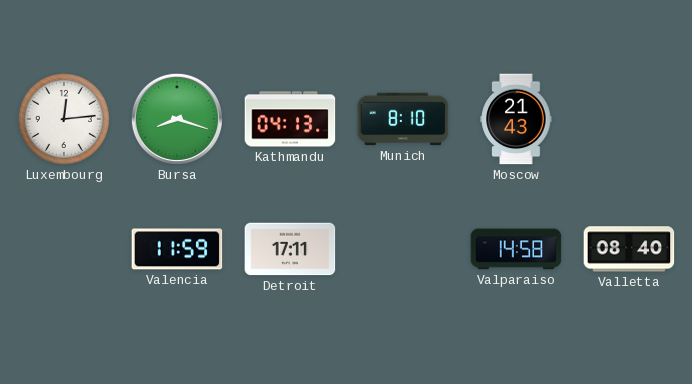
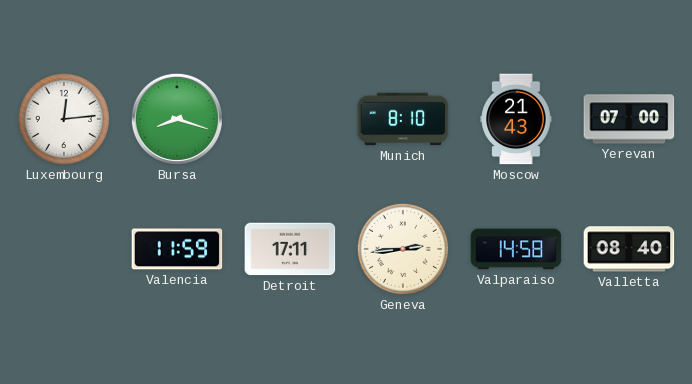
Kathmandu: 04:13 -> none (290, 119)
Yerevan: none -> 07:00 (629, 119)
Geneva: none -> 2:44 (403, 249)
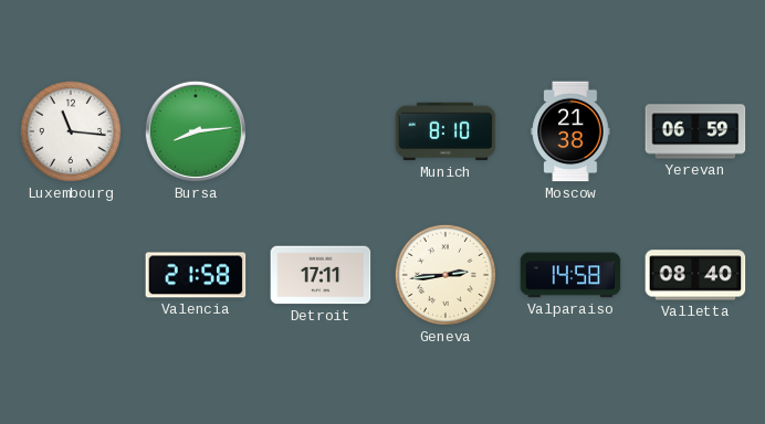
Luxembourg: 12:14 -> 11:16 (71, 131)
Bursa: 8:18 -> 8:14 (196, 131)
Moscow: 21:43 -> 21:38 (570, 131)
Yerevan: 07:00 -> 06:59 (695, 131)
Valencia: 11:59 -> 21:58 (196, 275)
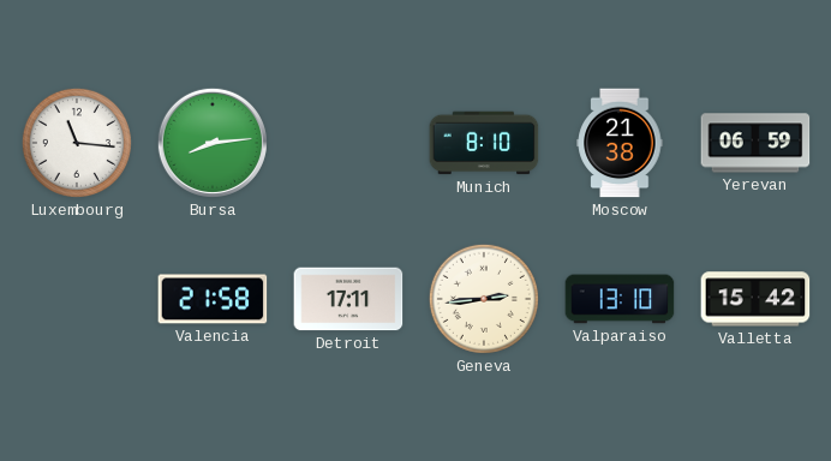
Valparaiso: 14:58 -> 13:10 (620, 299)
Valletta: 08:40 -> 15:42 (755, 299)
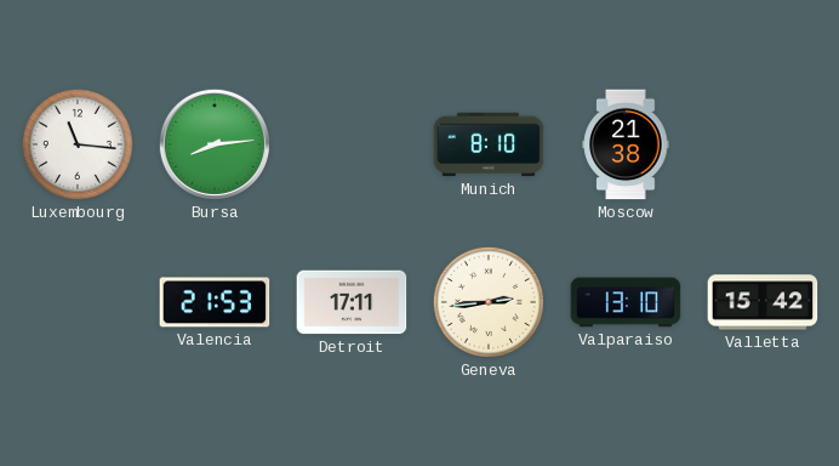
Yerevan: 06:59 -> none (755, 143)
Valencia: 21:58 -> 21:53 (215, 302)
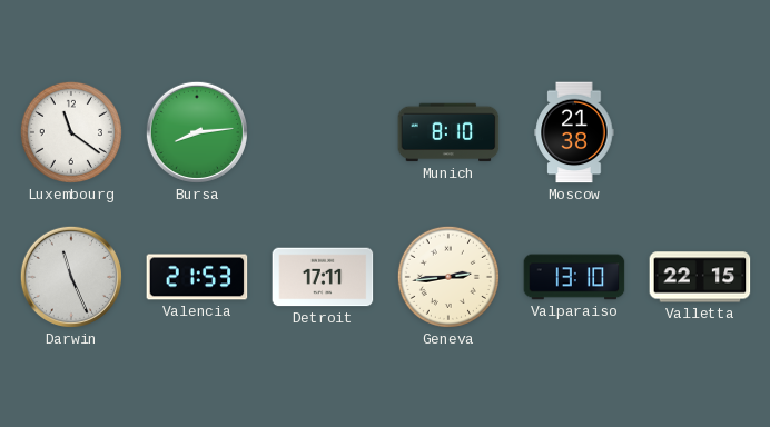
Luxembourg: 11:16 -> 11:21 (71, 132)
Darwin: none -> 11:26 (71, 277)
Valletta: 15:42 -> 22:15 (700, 277)
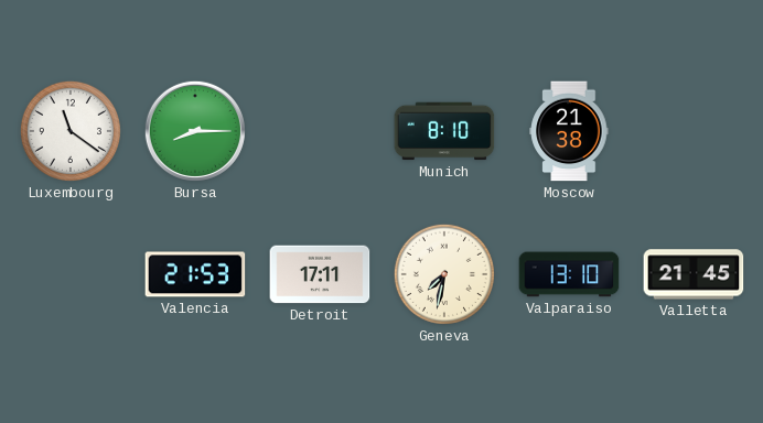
Bursa: 8:14 -> 8:15 (195, 131)
Darwin: 11:26 -> none (71, 277)
Geneva: 2:44 -> 7:32 (444, 274)
Valletta: 22:15 -> 21:45 (694, 274)
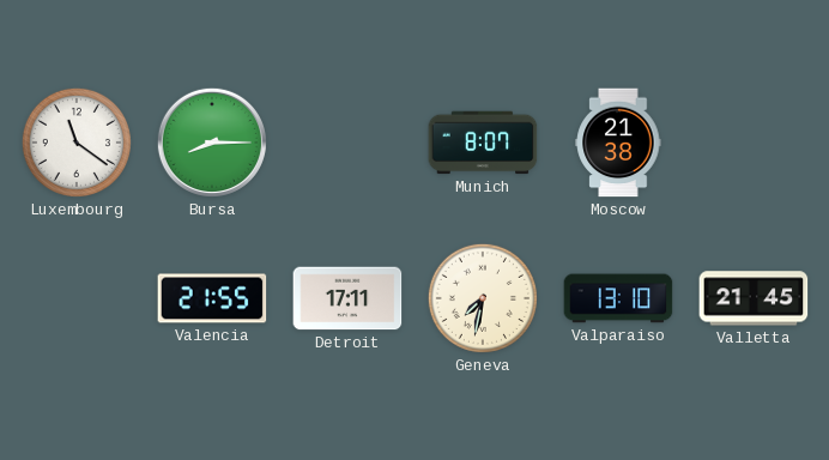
Munich: 8:10 -> 8:07 (483, 143)
Valencia: 21:53 -> 21:55 (212, 298)
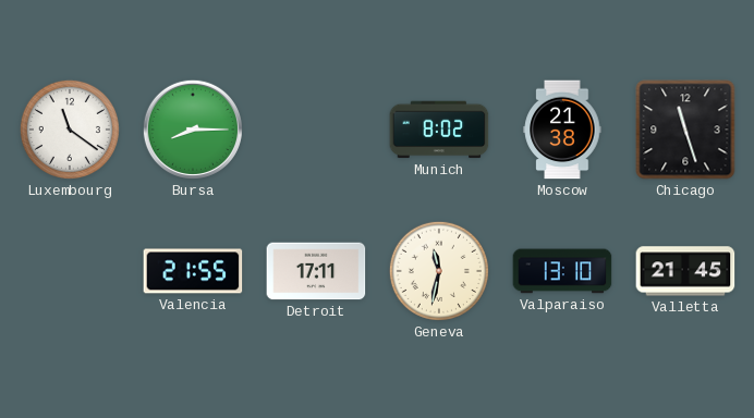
Munich: 8:07 -> 8:02 (439, 130)
Chicago: none -> 11:27 (685, 130)
Geneva: 7:32 -> 11:32 (439, 271)
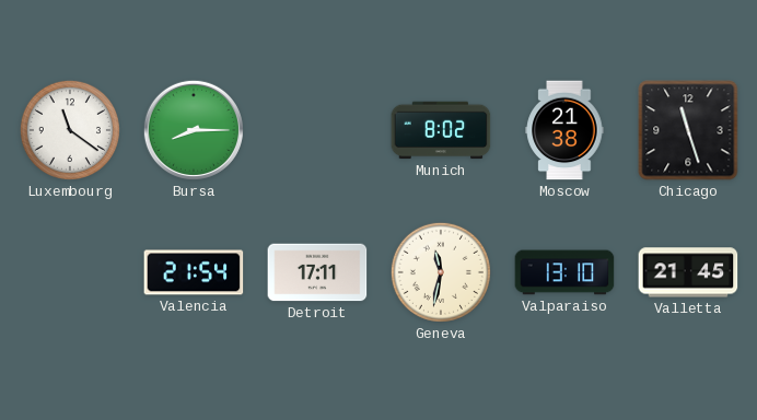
Valencia: 21:55 -> 21:54 (194, 272)
